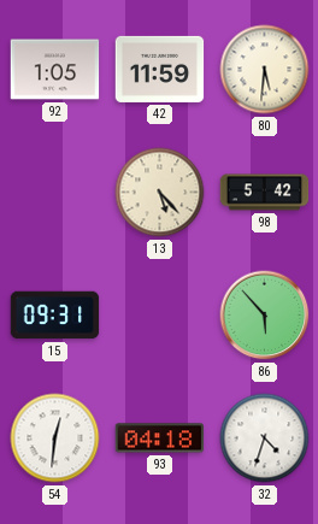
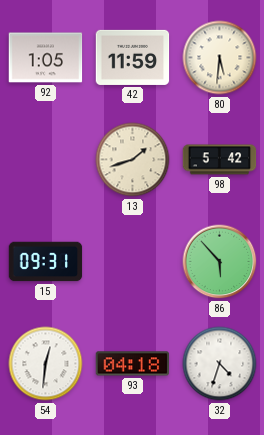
13: 5:23 -> 1:42 (133, 160)
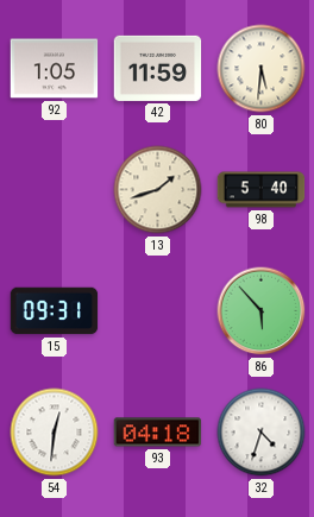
98: 5:42 -> 5:40 (262, 190)
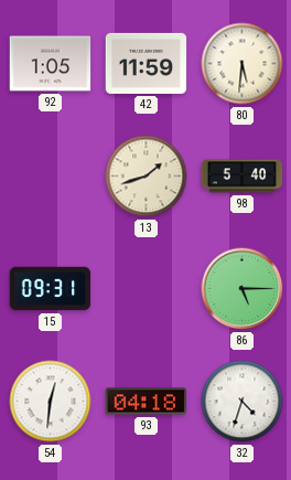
86: 5:53 -> 5:15 (242, 289)
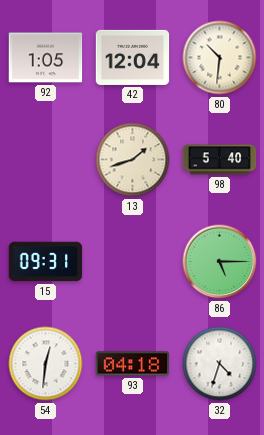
42: 11:59 -> 12:04 (133, 57)
80: 5:31 -> 10:31 (220, 58)
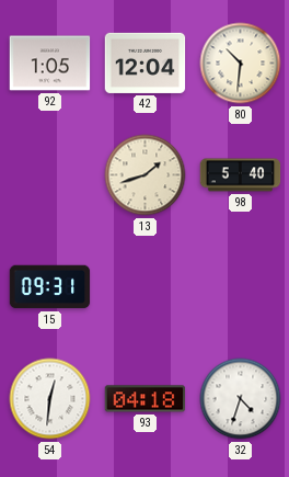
86: 5:15 -> none (220, 262)
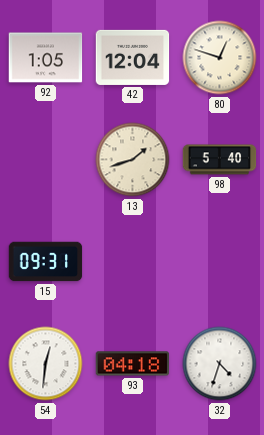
80: 10:31 -> 12:48 (220, 58)
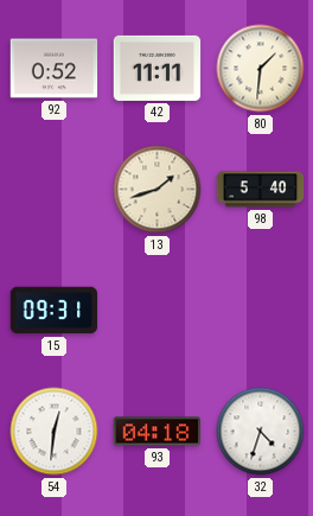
92: 1:05 -> 0:52 (55, 69)
42: 12:04 -> 11:11 (158, 68)
80: 12:48 -> 1:31 (261, 69)
